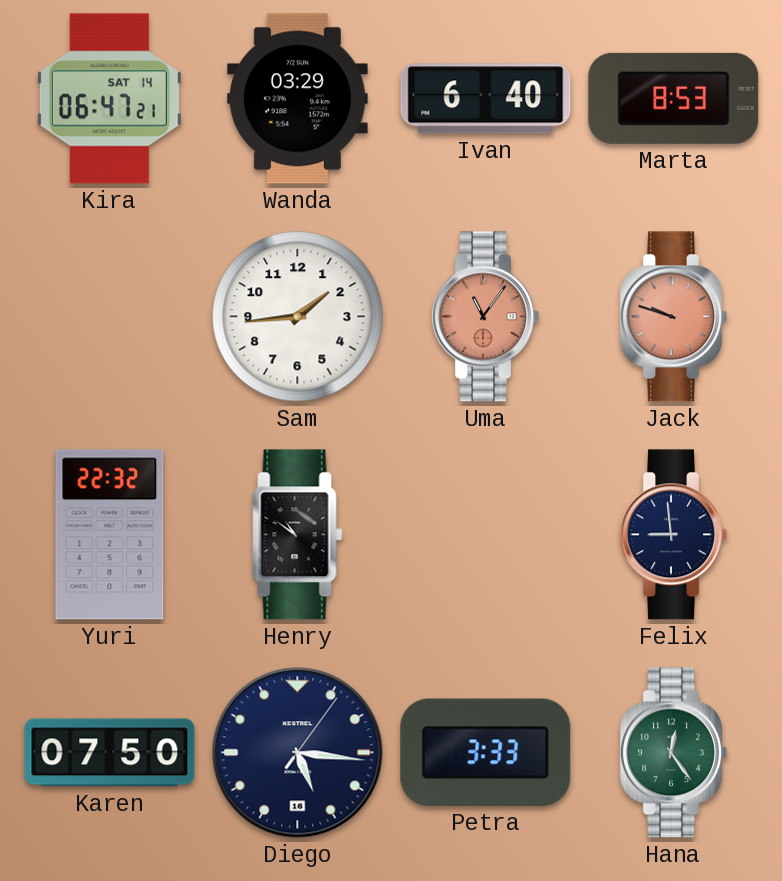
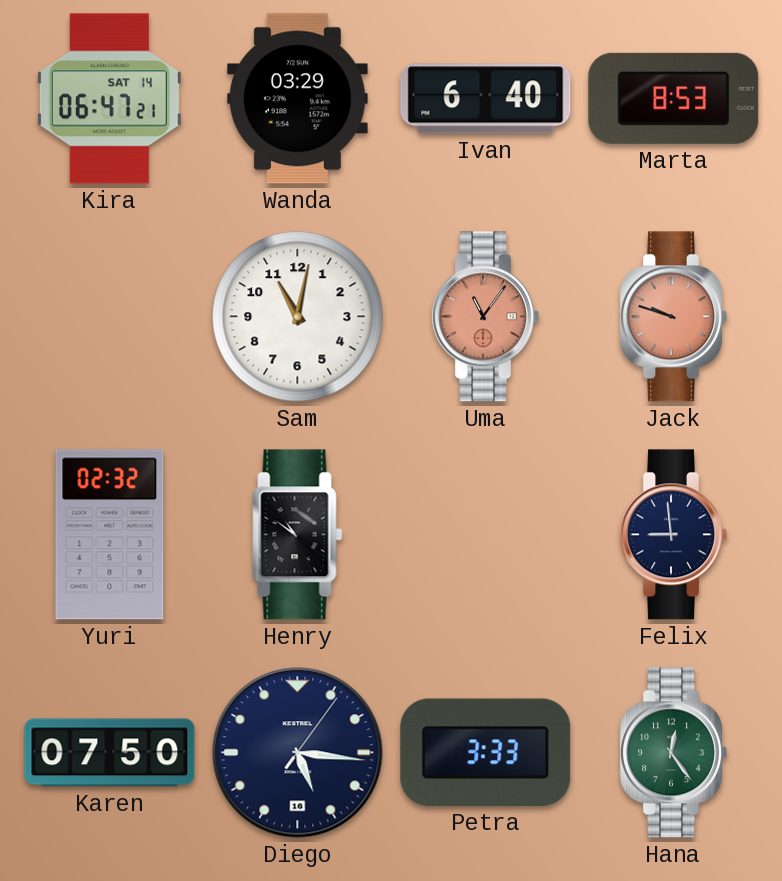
Sam: 1:44 -> 11:02 (298, 317)
Yuri: 22:32 -> 02:32 (110, 535)
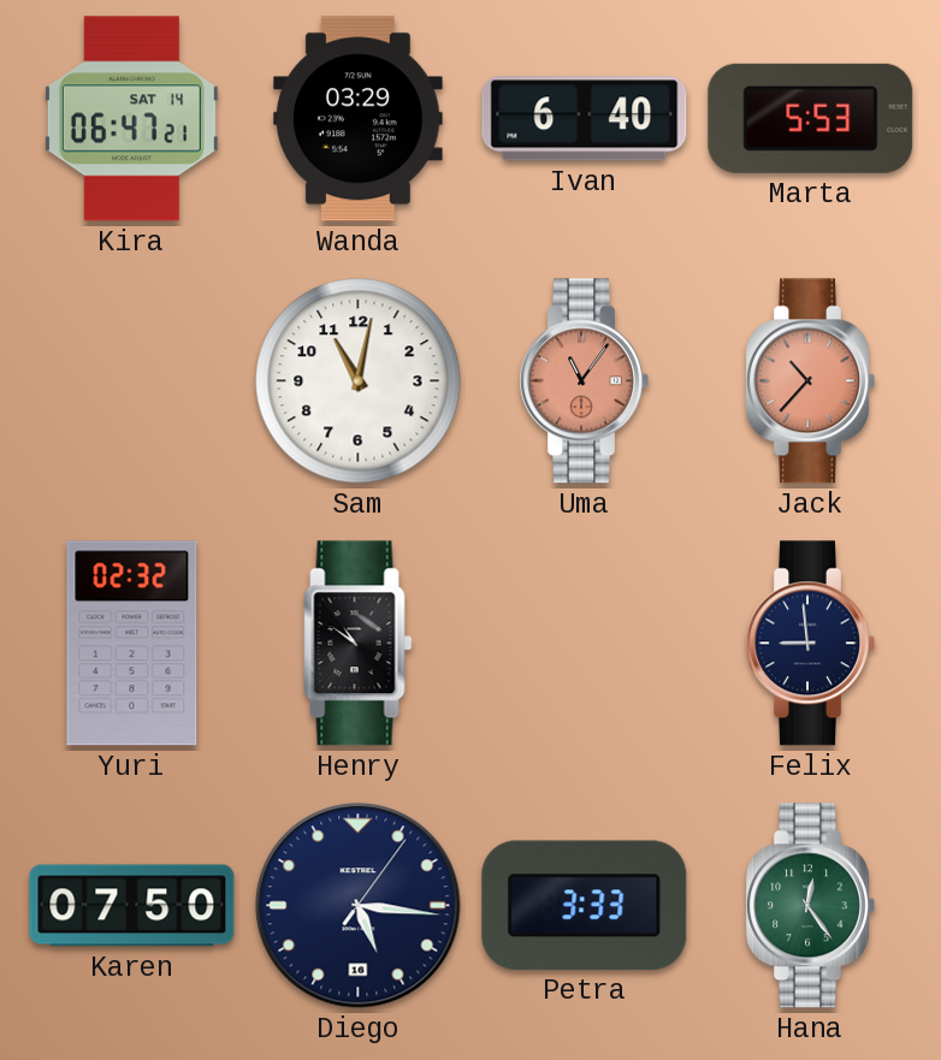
Marta: 8:53 -> 5:53 (811, 118)
Jack: 9:48 -> 10:37 (810, 381)
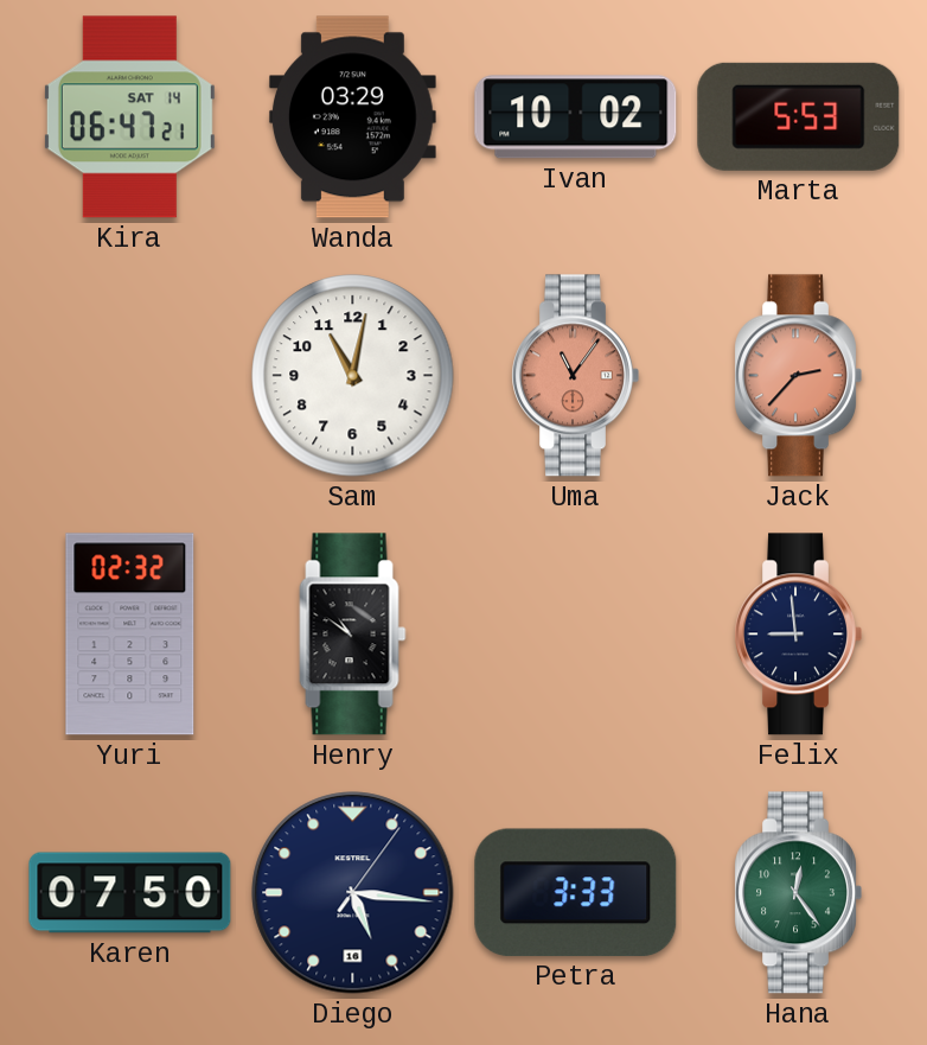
Ivan: 6:40 -> 10:02 (576, 117)
Jack: 10:37 -> 2:37 (798, 376)
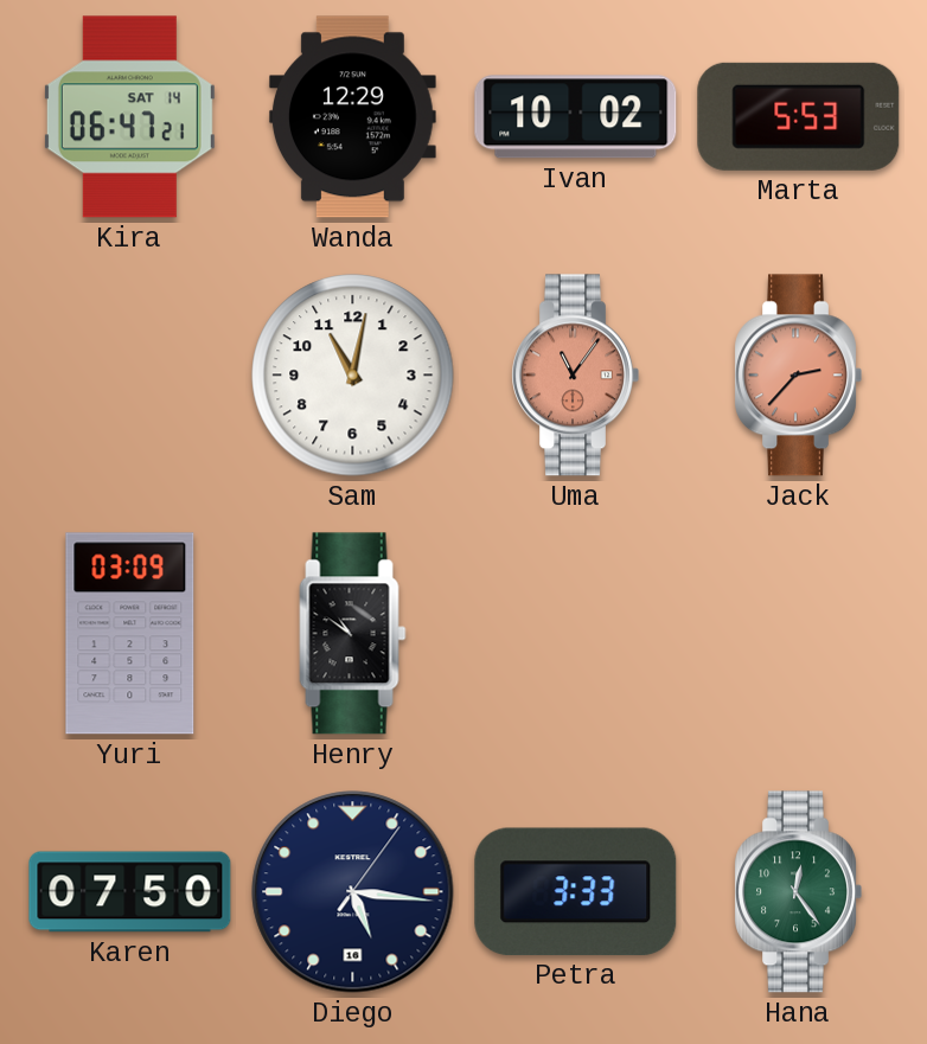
Wanda: 03:29 -> 12:29 (353, 117)
Yuri: 02:32 -> 03:09 (130, 634)
Felix: 8:59 -> none (798, 635)
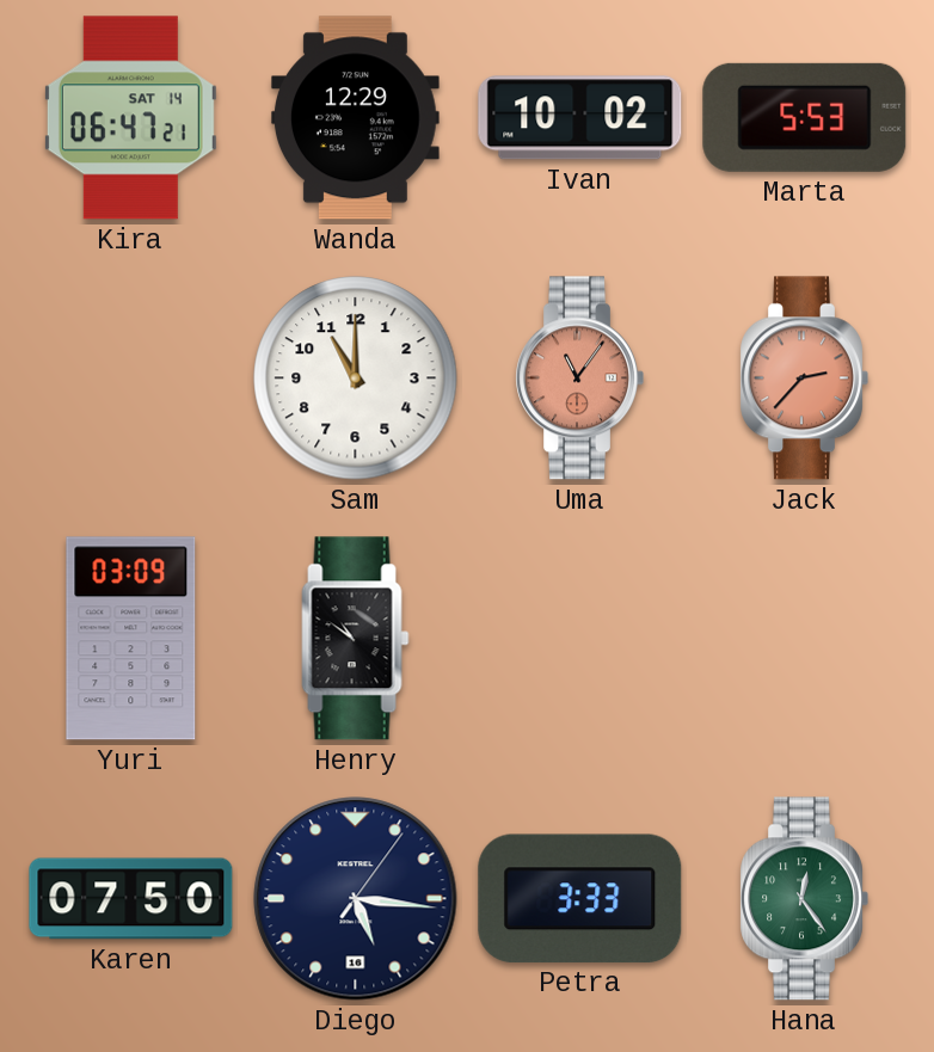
Sam: 11:02 -> 11:00 (356, 379)
